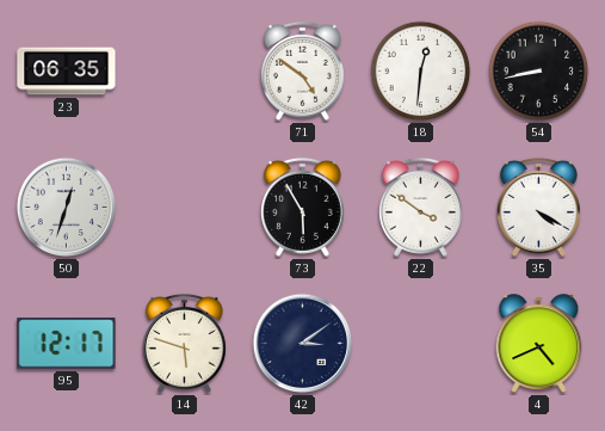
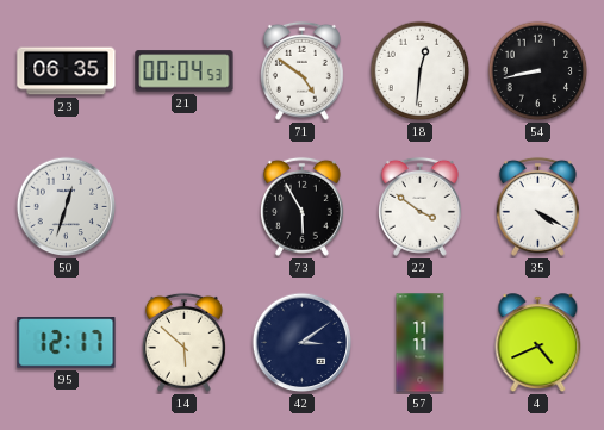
21: none -> 00:04 (185, 71)
14: 5:48 -> 5:52 (183, 342)
57: none -> 11:11 (421, 343)
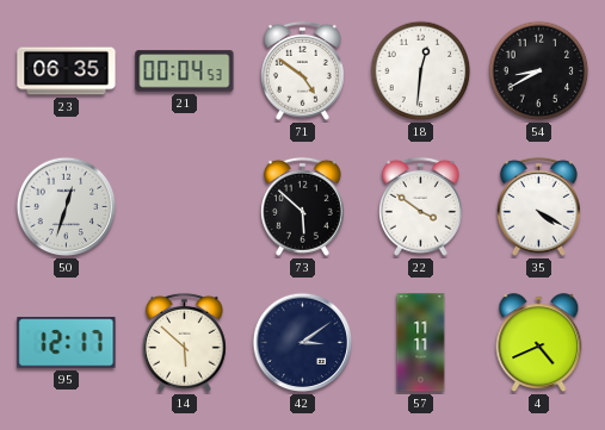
54: 8:43 -> 8:40 (539, 71)
73: 5:55 -> 5:52 (302, 206)
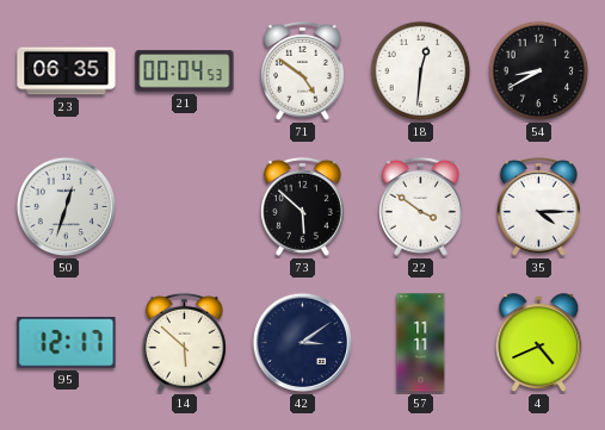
35: 4:20 -> 4:15 (538, 206)
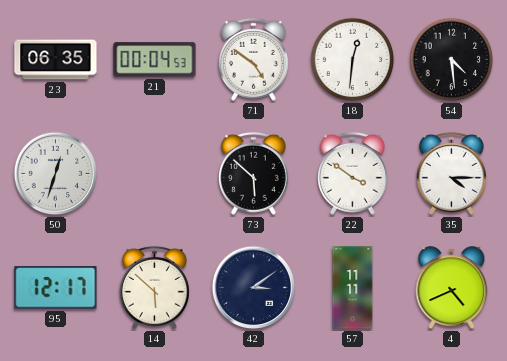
54: 8:40 -> 4:29 (452, 60)
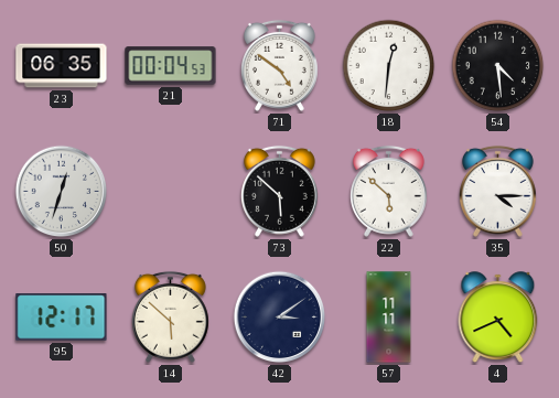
22: 3:51 -> 5:52 (388, 191)
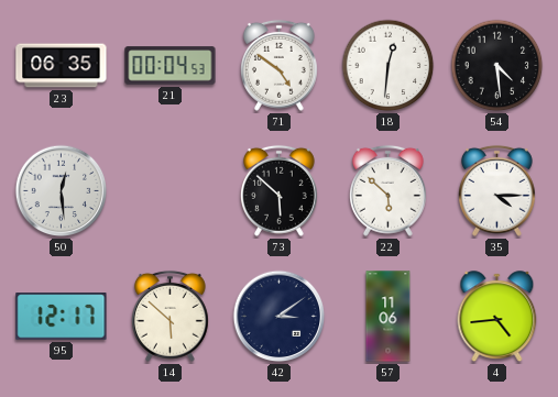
50: 12:33 -> 12:29 (62, 191)
57: 11:11 -> 11:06 (389, 317)
4: 4:41 -> 4:44 (497, 317)
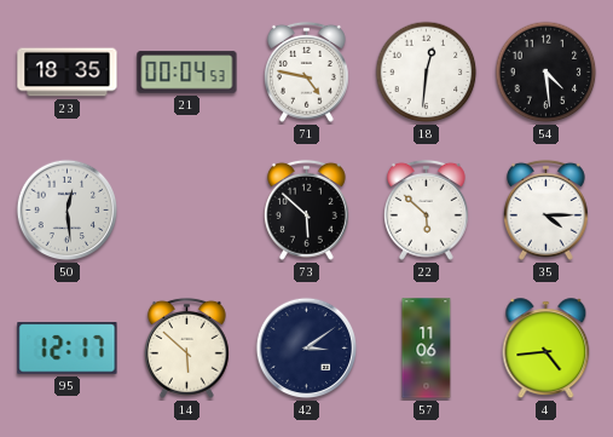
23: 06:35 -> 18:35 (68, 73)
71: 4:51 -> 4:47 (306, 71)
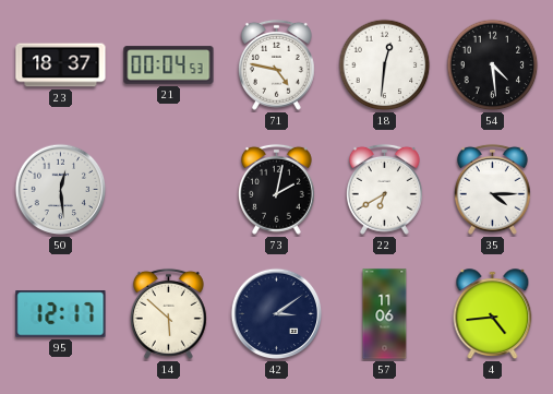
23: 18:35 -> 18:37 (61, 65)
73: 5:52 -> 2:02 (276, 189)
22: 5:52 -> 6:40 (384, 189)
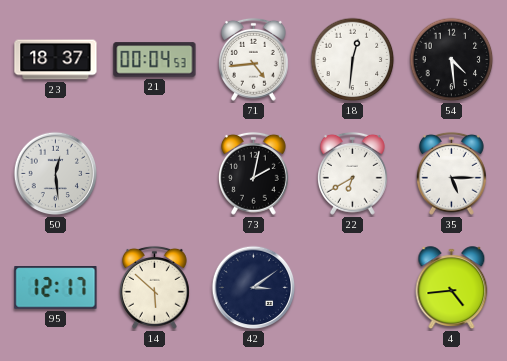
71: 4:47 -> 4:44 (253, 59)
35: 4:15 -> 5:15 (451, 173)
57: 11:06 -> none (385, 314)
